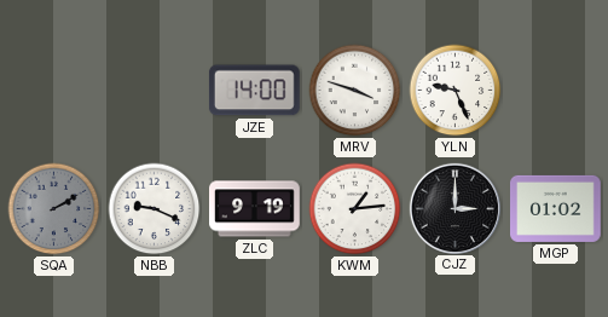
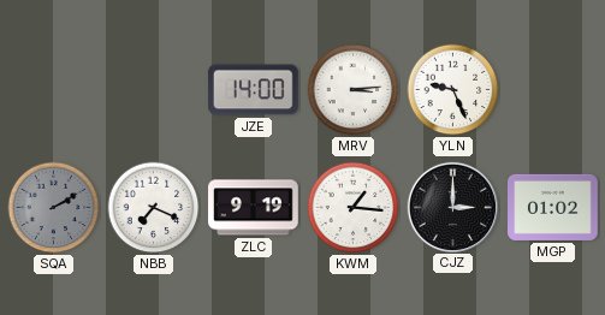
MRV: 3:48 -> 3:14 (354, 90)
NBB: 9:19 -> 7:19 (154, 208)
KWM: 1:14 -> 1:16 (354, 208)
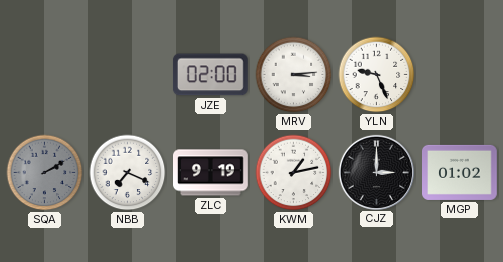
JZE: 14:00 -> 02:00 (210, 75)
KWM: 1:16 -> 1:13 (294, 173)
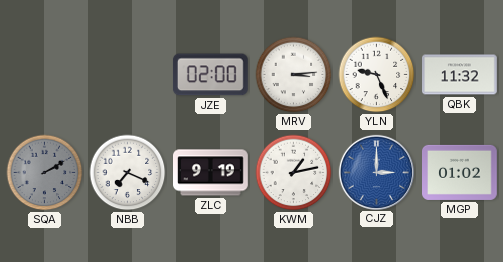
QBK: none -> 11:32 (460, 75)
CJZ dial: black -> blue (376, 172)
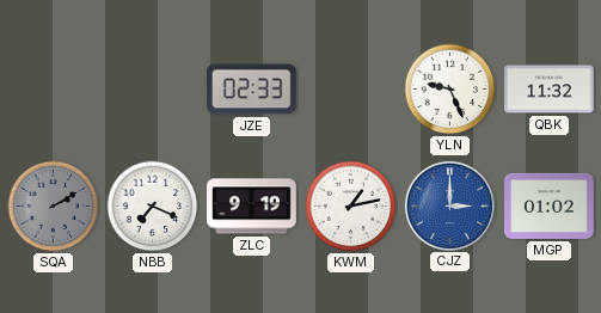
JZE: 02:00 -> 02:33 (251, 90)
MRV: 3:14 -> none (294, 75)
